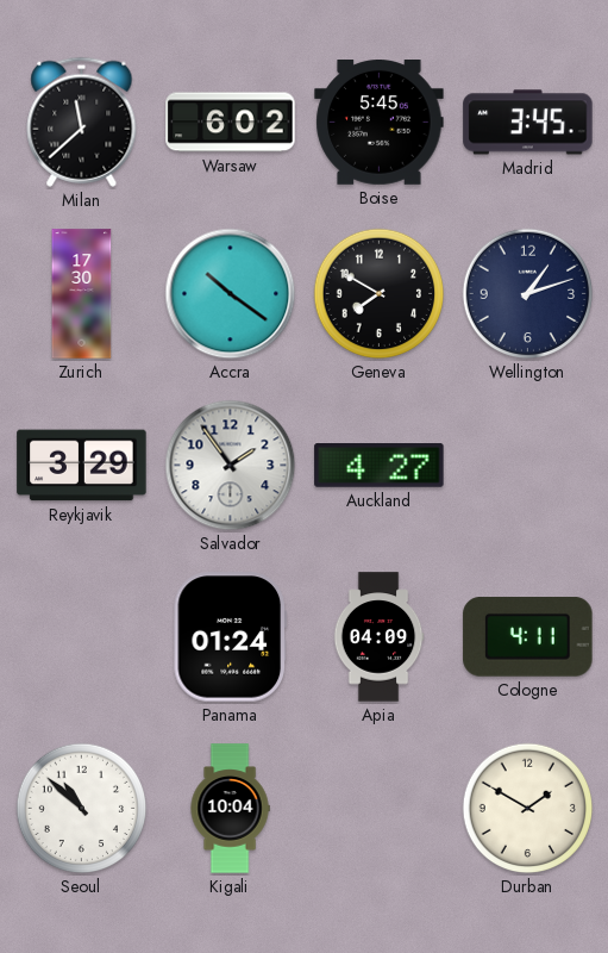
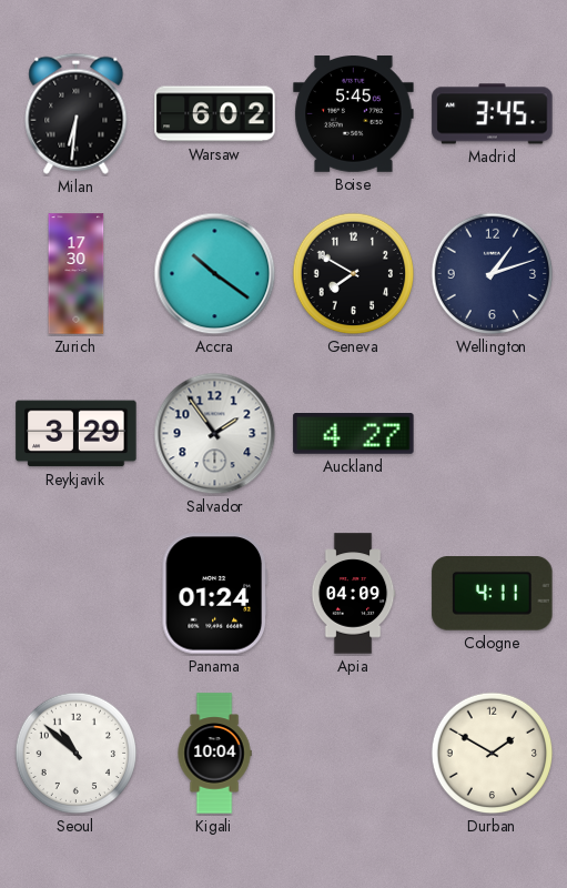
Milan: 11:38 -> 6:31 (77, 113)
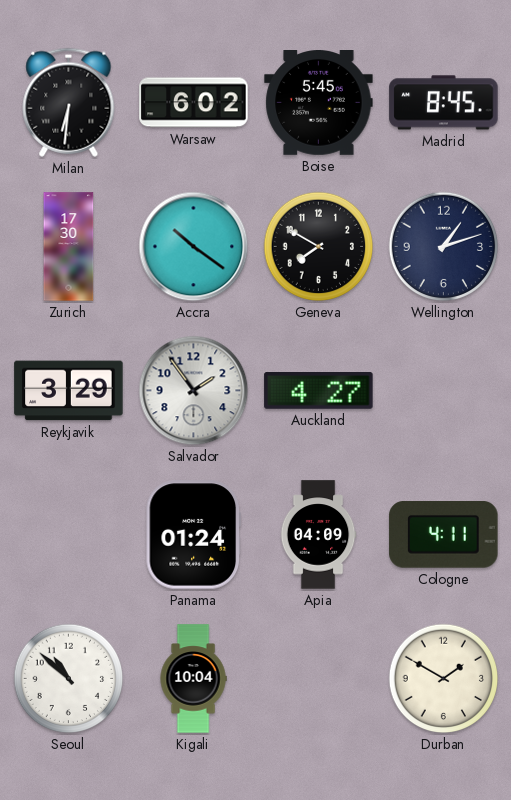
Madrid: 3:45 -> 8:45 (444, 103)
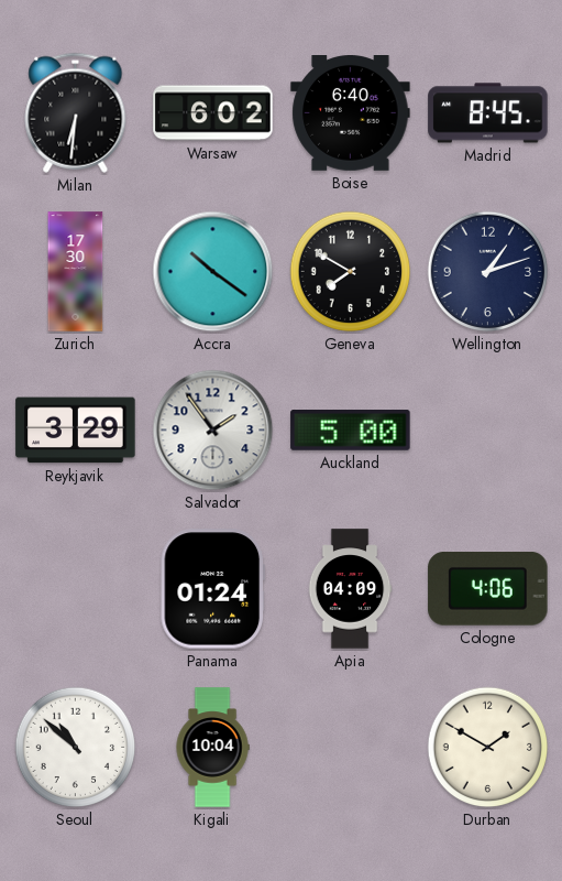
Boise: 5:45 -> 6:40 (351, 113)
Auckland: 4:27 -> 5:00 (351, 431)
Cologne: 4:11 -> 4:06 (488, 589)
